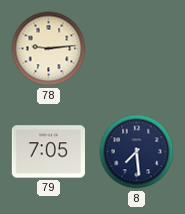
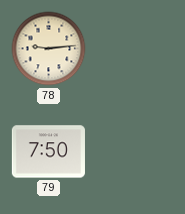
79: 7:05 -> 7:50 (48, 152)
8: 7:29 -> none (137, 152)
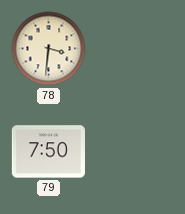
78: 9:14 -> 3:31 (49, 49)
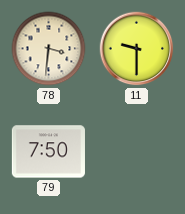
11: none -> 9:30 (137, 49)
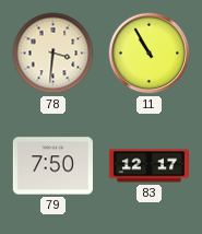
11: 9:30 -> 10:55 (150, 54)
83: none -> 12:17 (148, 166)
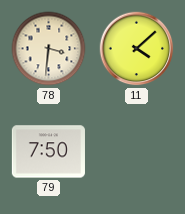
11: 10:55 -> 4:08 (137, 49)
83: 12:17 -> none (148, 166)
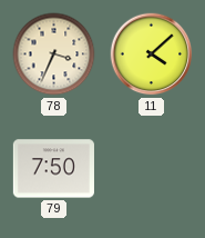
78: 3:31 -> 3:34 (54, 54)
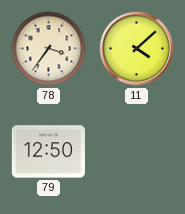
78: 3:34 -> 3:36 (49, 49)
79: 7:50 -> 12:50 (48, 152)
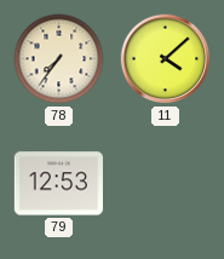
78: 3:36 -> 7:36 (59, 59)
79: 12:50 -> 12:53 (58, 184)
